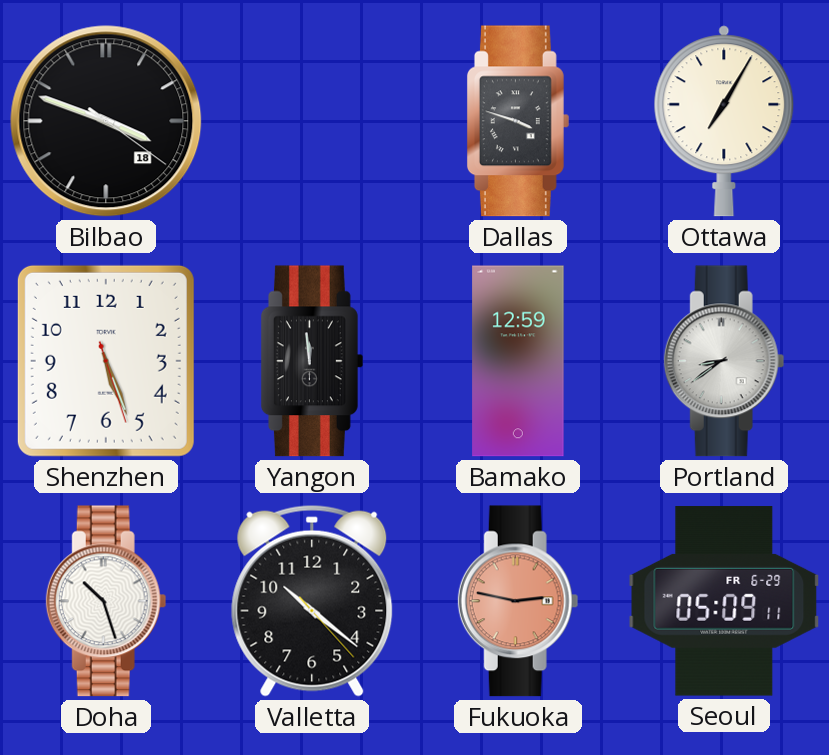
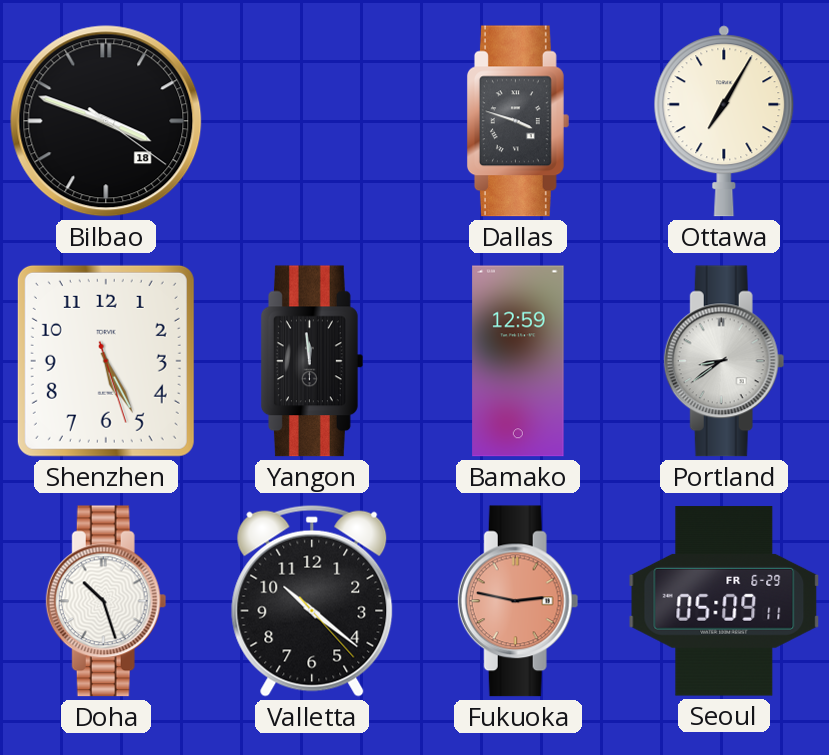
Shenzhen: 5:26 -> 5:25 (106, 361)
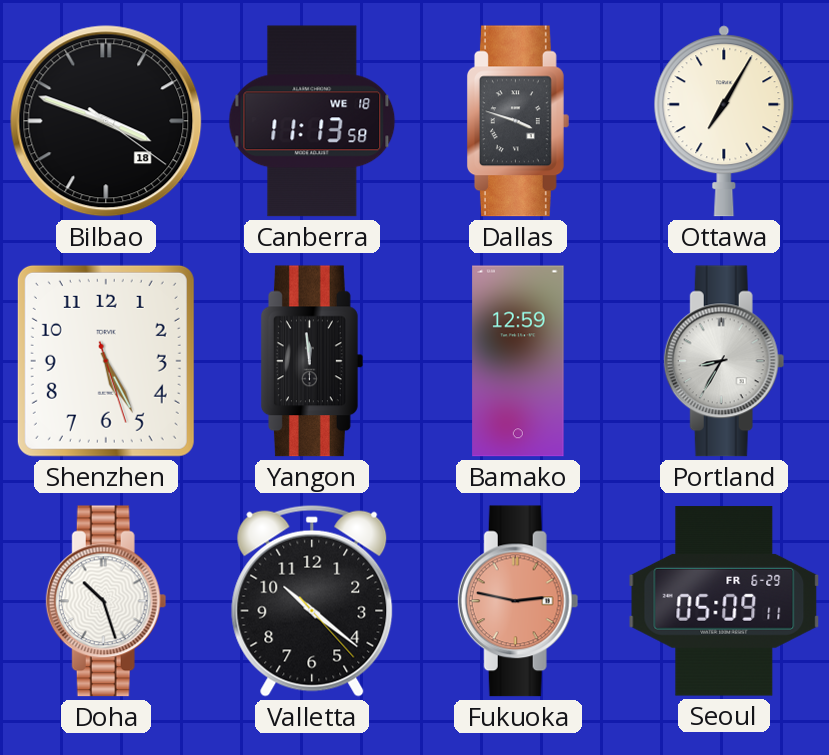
Canberra: none -> 11:13 (312, 121)
Portland: 8:39 -> 8:35 (724, 361)
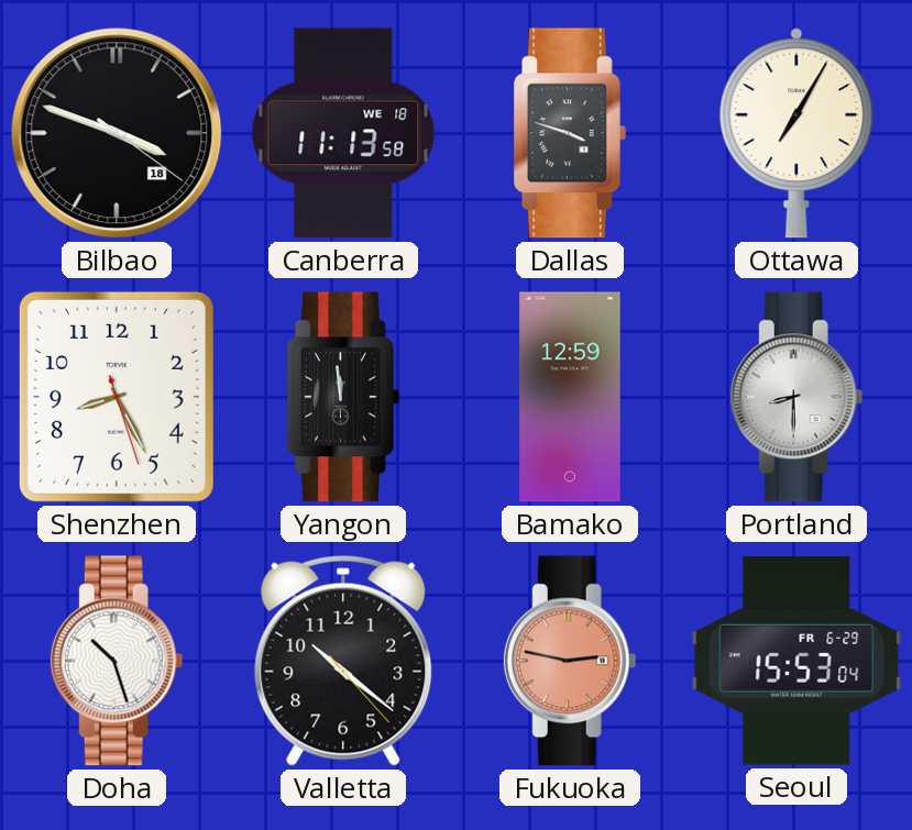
Shenzhen: 5:25 -> 8:25 (117, 397)
Portland: 8:35 -> 8:30 (796, 397)
Seoul: 05:09 -> 15:53 (796, 661)
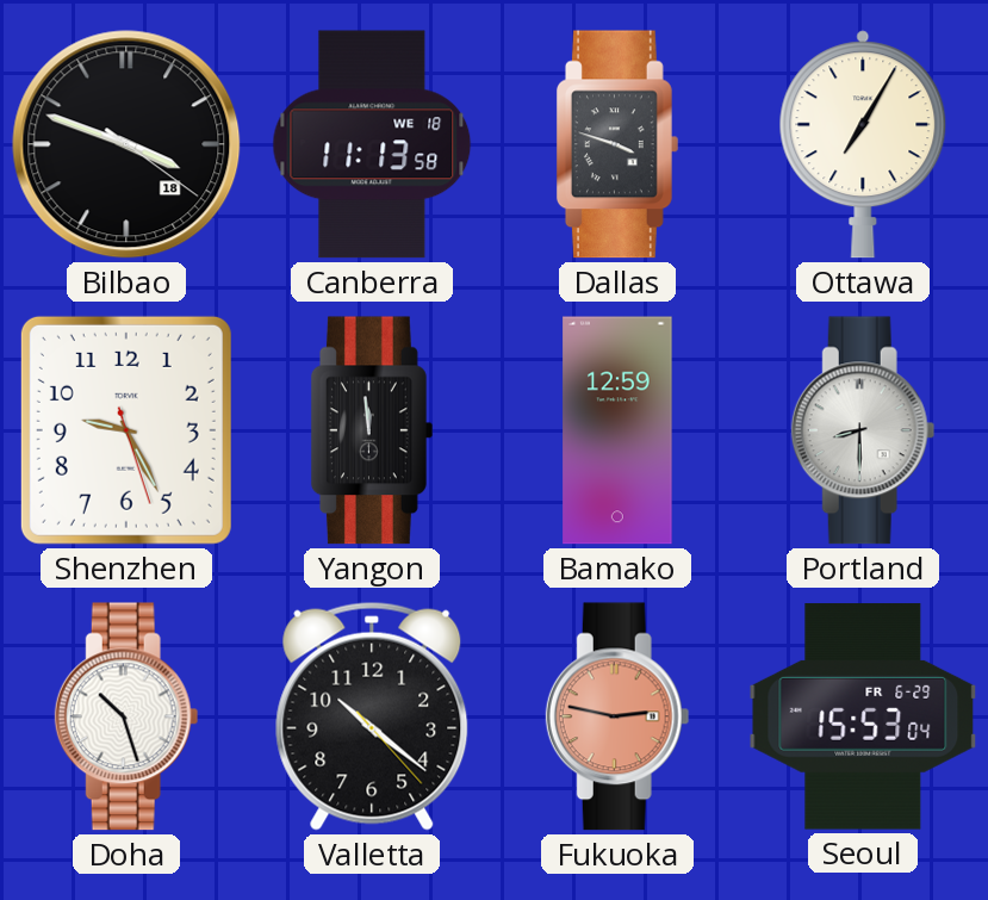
Shenzhen: 8:25 -> 9:25 (126, 430)
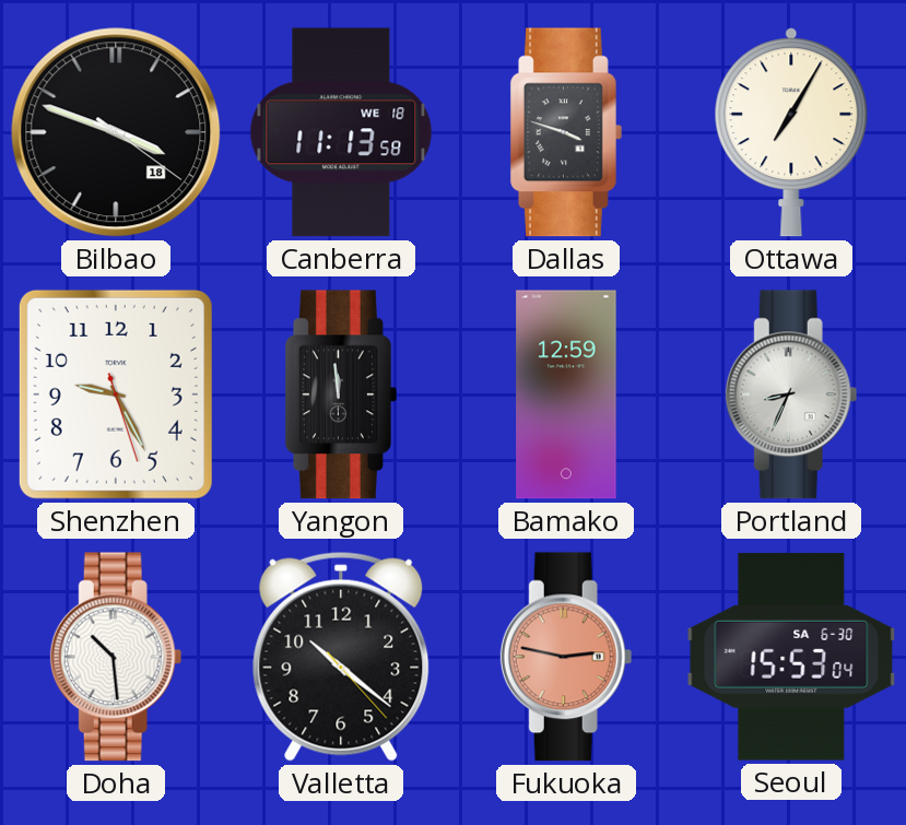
Portland: 8:30 -> 8:34 (791, 394)
Doha: 10:27 -> 10:29 (116, 657)
Seoul date: FR 6-29 -> SA 6-30 (791, 657)
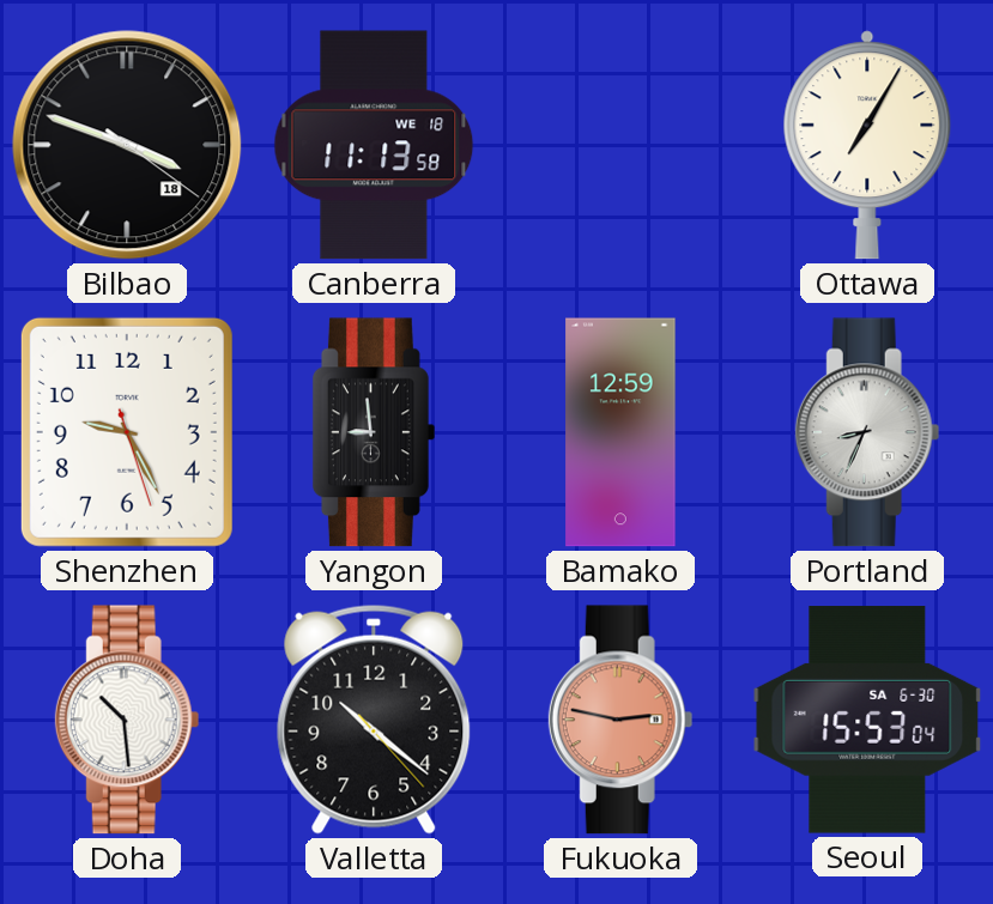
Dallas: 3:48 -> none (566, 132)
Yangon: 11:59 -> 8:59 (374, 432)
